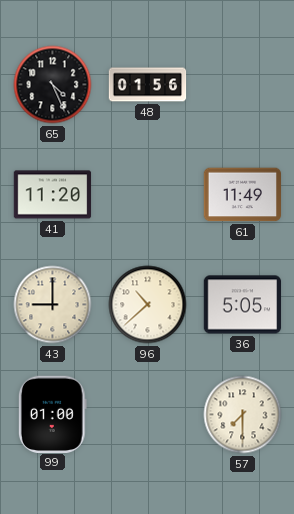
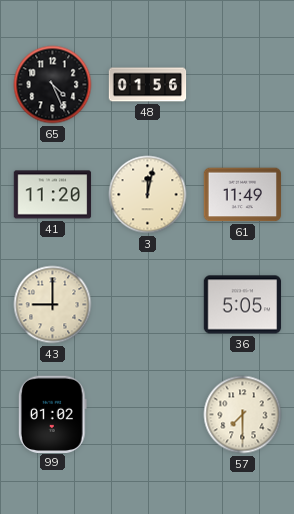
3: none -> 12:02 (148, 195)
96: 10:38 -> none (148, 305)
99: 01:00 -> 01:02 (52, 414)
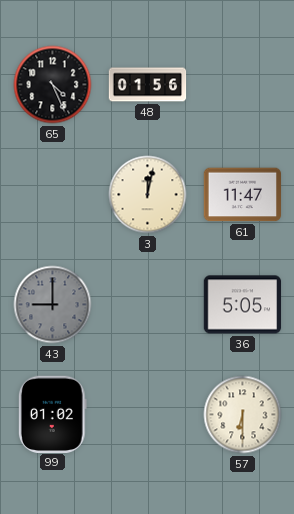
41: 11:20 -> none (53, 195)
61: 11:49 -> 11:47 (243, 195)
43 dial: cream -> grey (53, 305)
57: 7:30 -> 6:30 (243, 415)
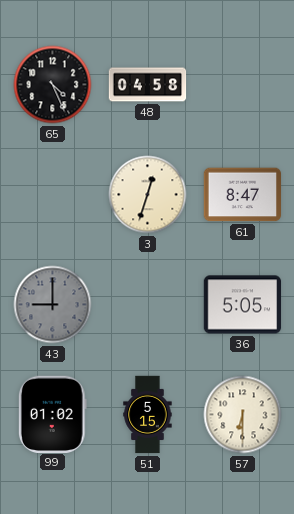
48: 01:56 -> 04:58 (148, 85)
3: 12:02 -> 12:33 (148, 195)
61: 11:47 -> 8:47 (243, 195)
51: none -> 5:15 (148, 415)
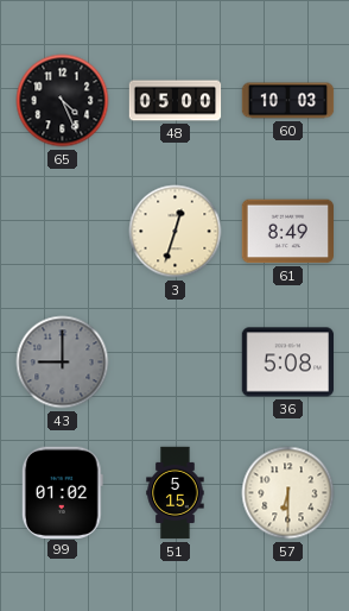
48: 04:58 -> 05:00 (176, 101)
60: none -> 10:03 (288, 101)
61: 8:47 -> 8:49 (288, 232)
36: 5:05 -> 5:08 (288, 363)
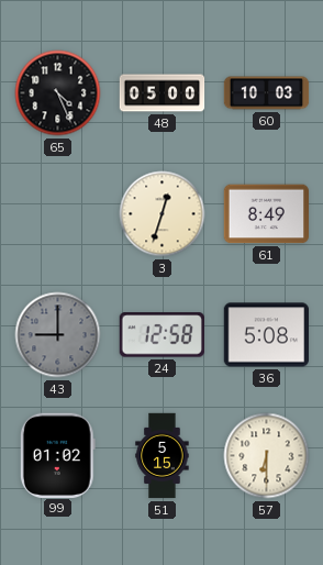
24: none -> 12:58 (161, 335)
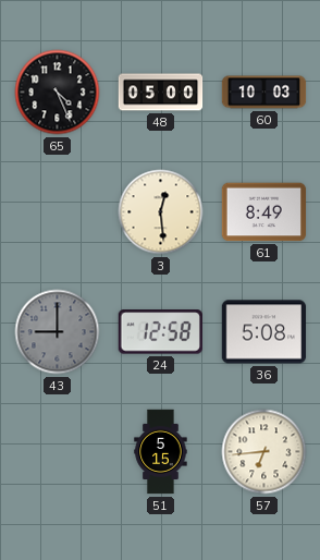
3: 12:33 -> 12:29 (161, 212)
99: 01:02 -> none (57, 455)
57: 6:30 -> 6:44 (264, 452)
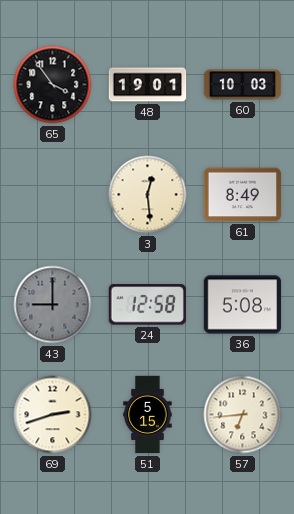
65: 4:26 -> 3:54 (53, 85)
48: 05:00 -> 19:01 (148, 85)
69: none -> 2:42 (53, 415)
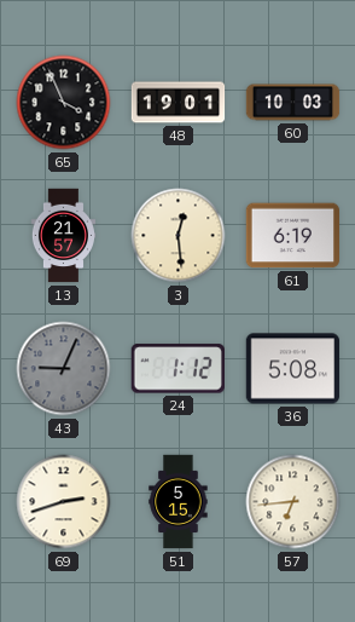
65: 3:54 -> 3:56 (64, 103)
13: none -> 21:57 (63, 236)
61: 8:49 -> 6:19 (293, 236)
43: 9:00 -> 9:04 (64, 369)
24: 12:58 -> 1:12 (177, 369)
